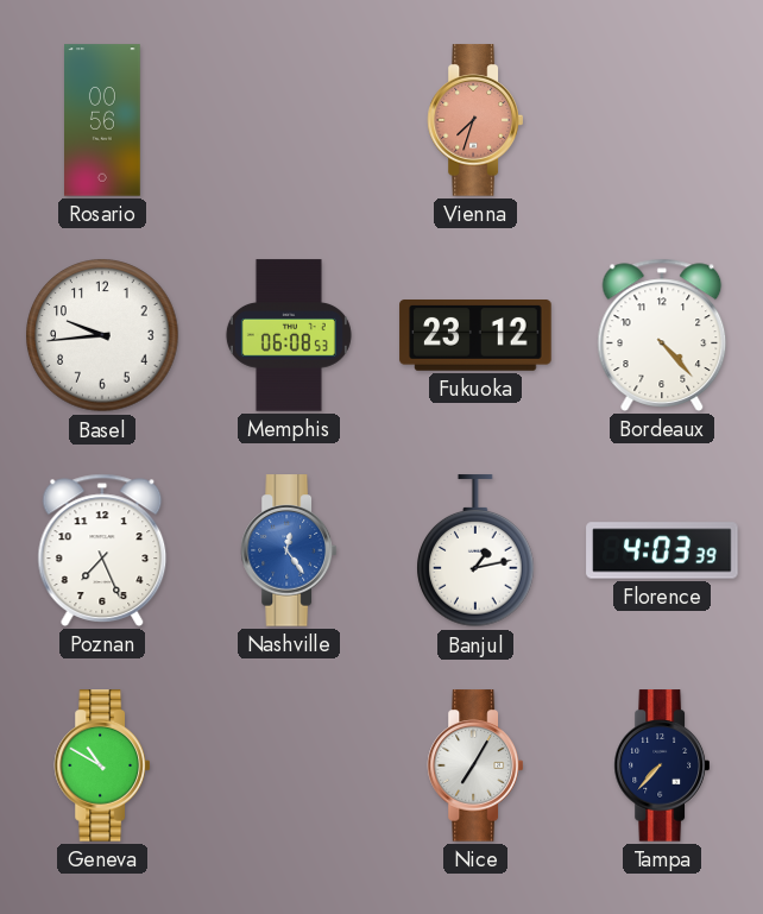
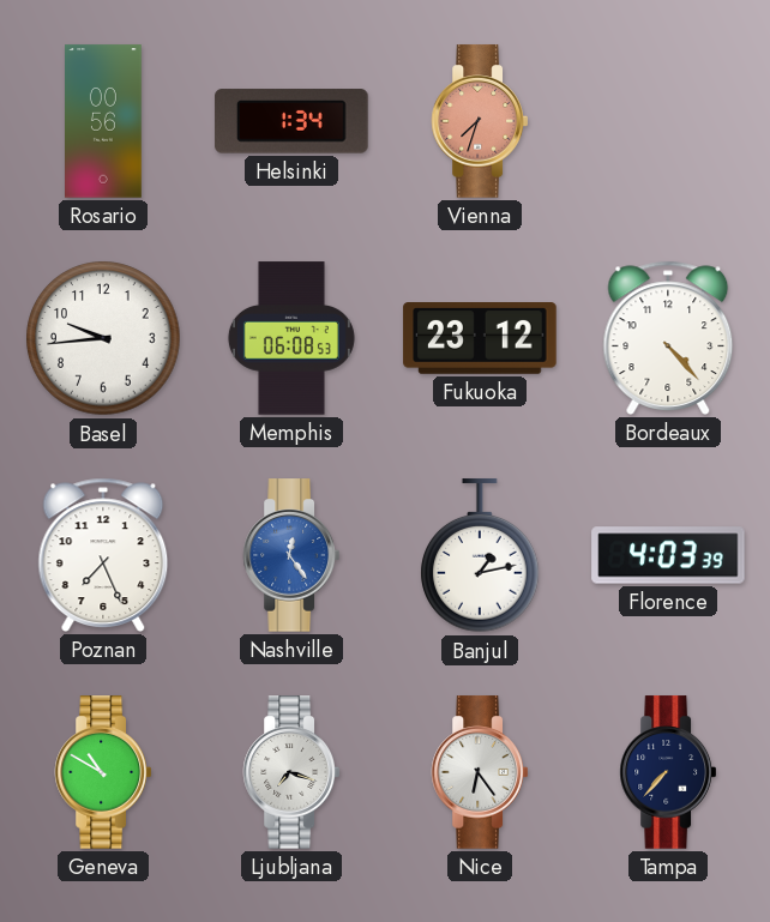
Helsinki: none -> 1:34 (291, 121)
Ljubljana: none -> 7:18 (290, 772)
Nice: 7:05 -> 6:24 (479, 772)
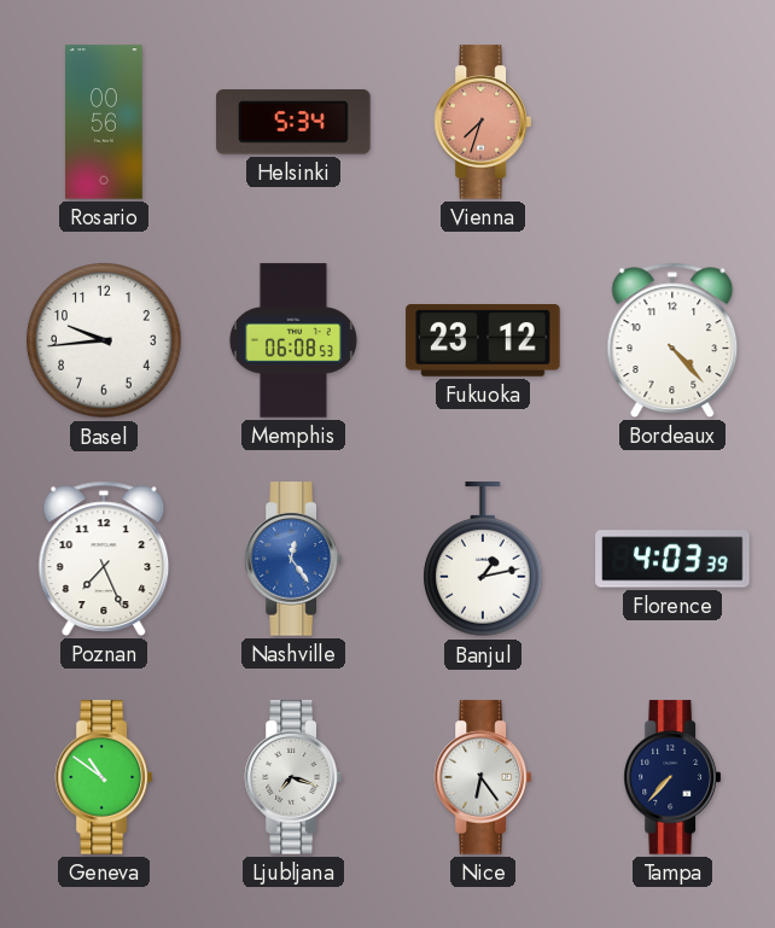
Helsinki: 1:34 -> 5:34 (293, 122)
Geneva: 10:50 -> 10:51 (103, 777)
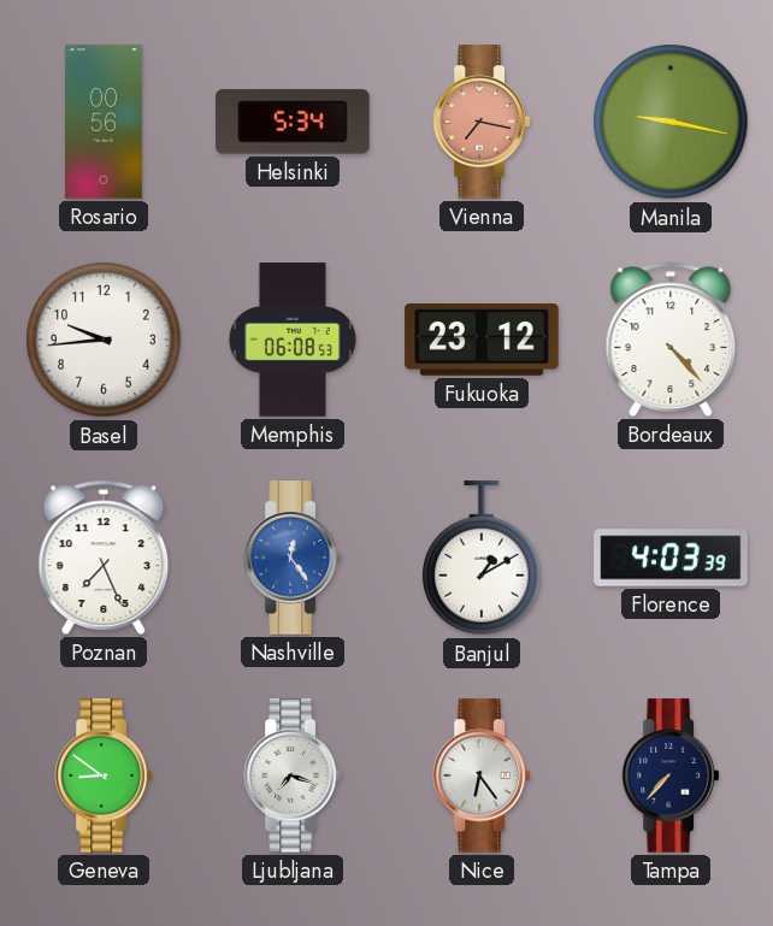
Vienna: 7:33 -> 7:17 (480, 122)
Manila: none -> 9:17 (671, 122)
Banjul: 1:13 -> 1:10 (482, 559)
Geneva: 10:51 -> 8:51 (102, 775)
